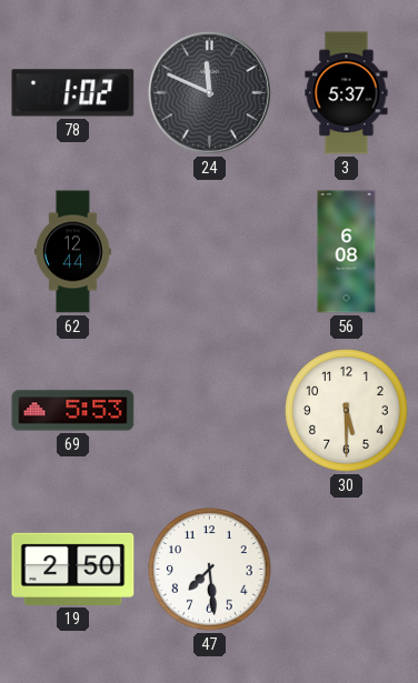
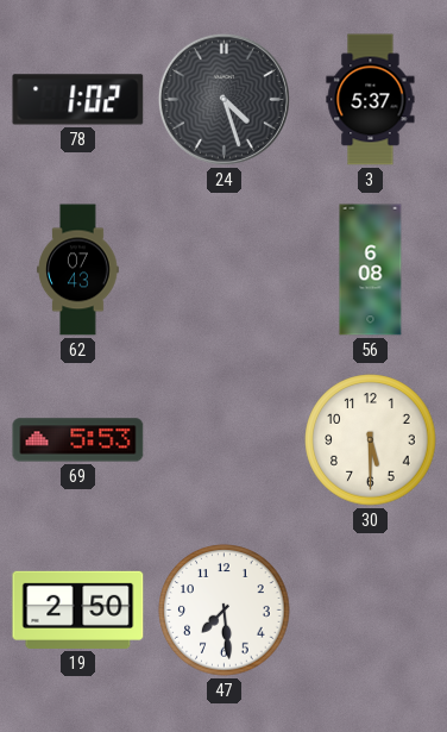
24: 11:49 -> 4:27 (223, 99)
62: 12:44 -> 07:43 (78, 270)
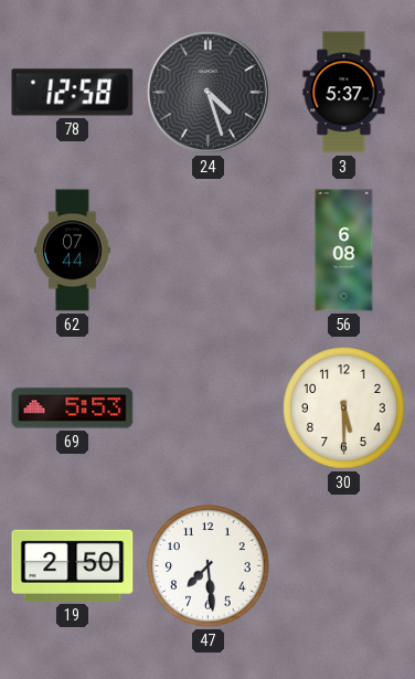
78: 1:02 -> 12:58 (73, 93)
62: 07:43 -> 07:44 (73, 251)
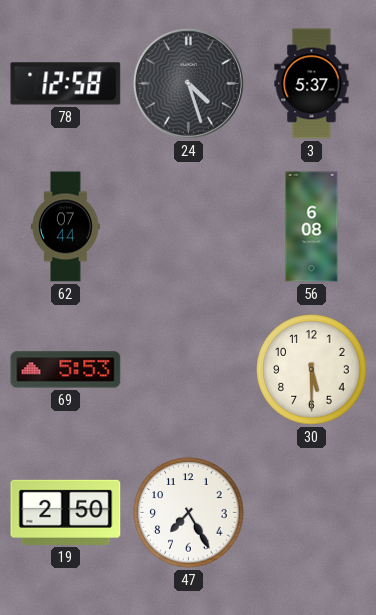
47: 7:29 -> 7:25 (189, 513)
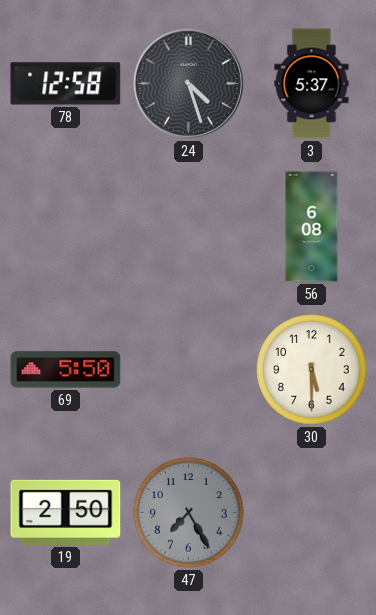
62: 07:44 -> none (66, 227)
69: 5:53 -> 5:50 (66, 370)
47 dial: white -> grey (189, 513)
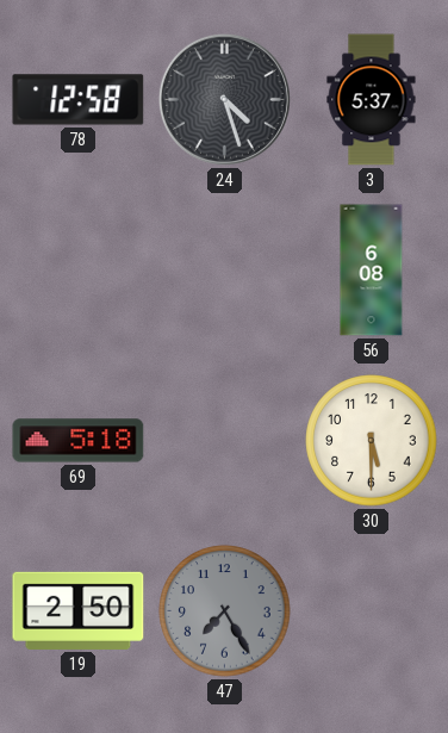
69: 5:50 -> 5:18 (79, 441)
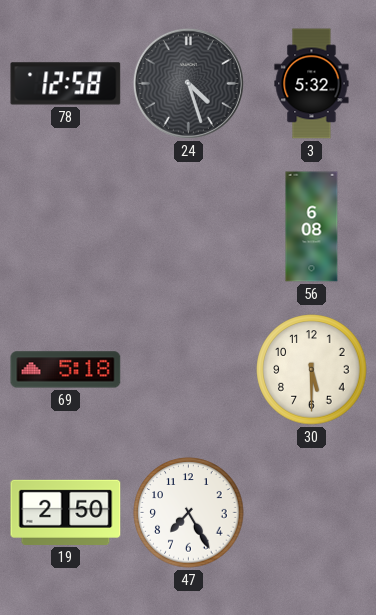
3: 5:37 -> 5:32 (312, 84)
47 dial: grey -> white (189, 513)
